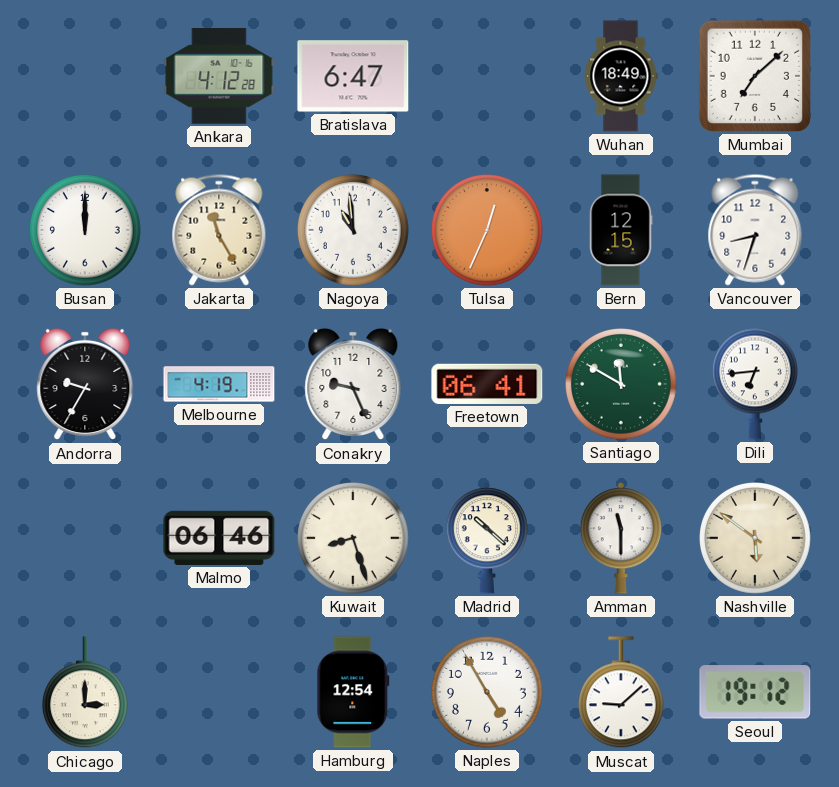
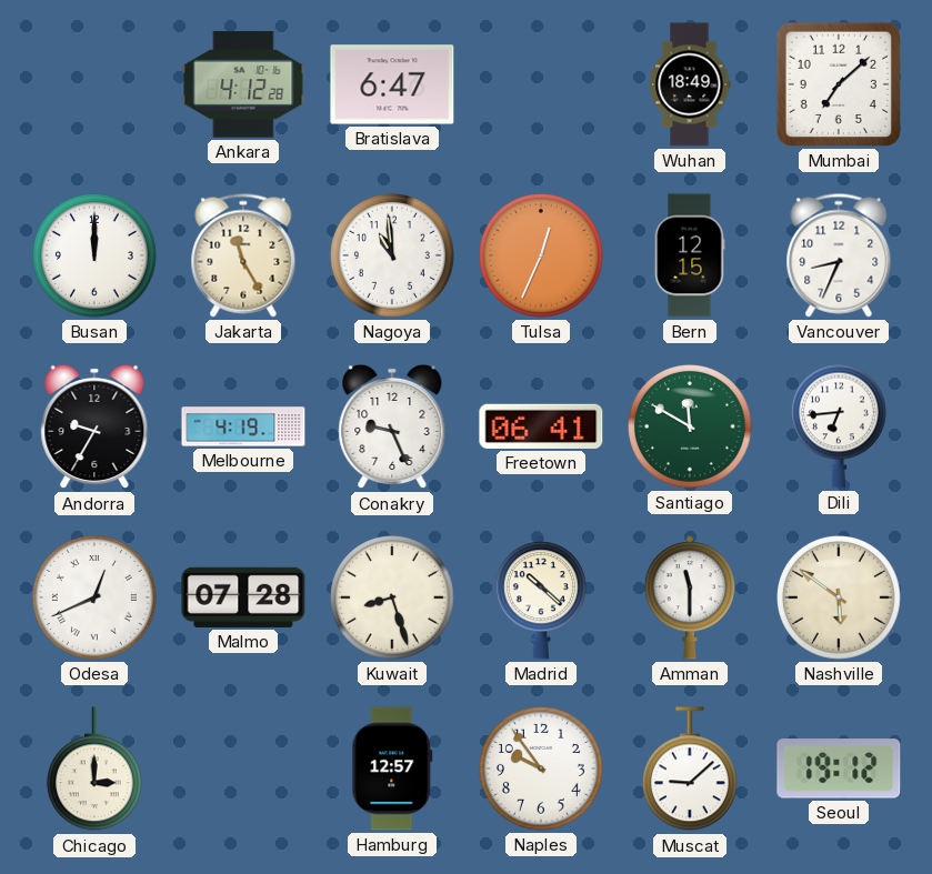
Vancouver: 8:33 -> 8:34 (839, 255)
Odesa: none -> 12:41 (96, 599)
Malmo: 06:46 -> 07:28 (243, 597)
Hamburg: 12:54 -> 12:57 (392, 768)
Naples: 4:55 -> 9:54 (542, 770)
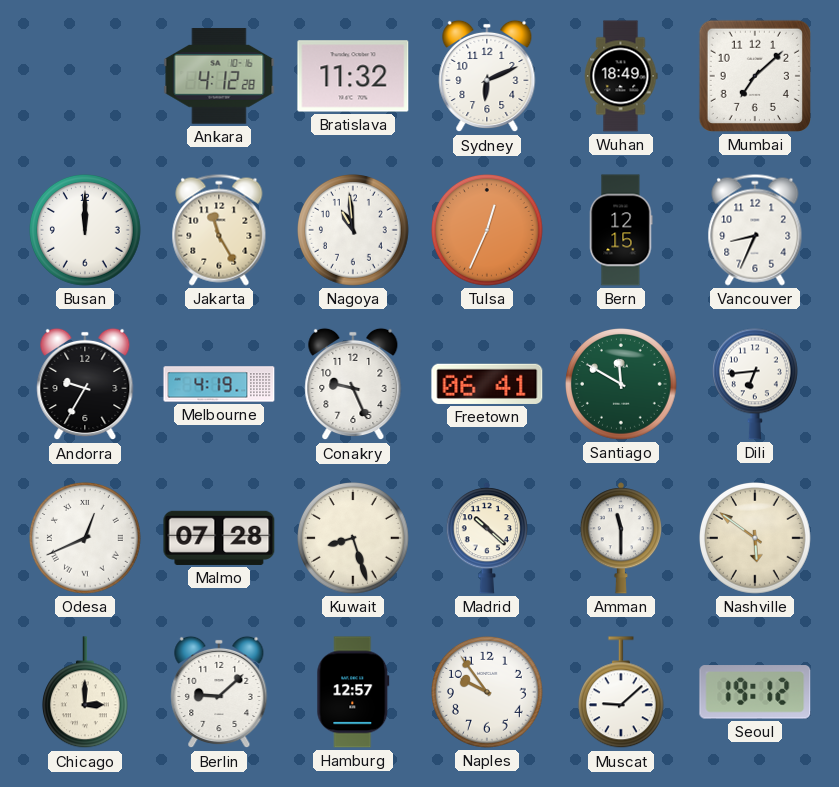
Bratislava: 6:47 -> 11:32 (353, 76)
Sydney: none -> 6:11 (487, 76)
Berlin: none -> 9:08 (219, 692)
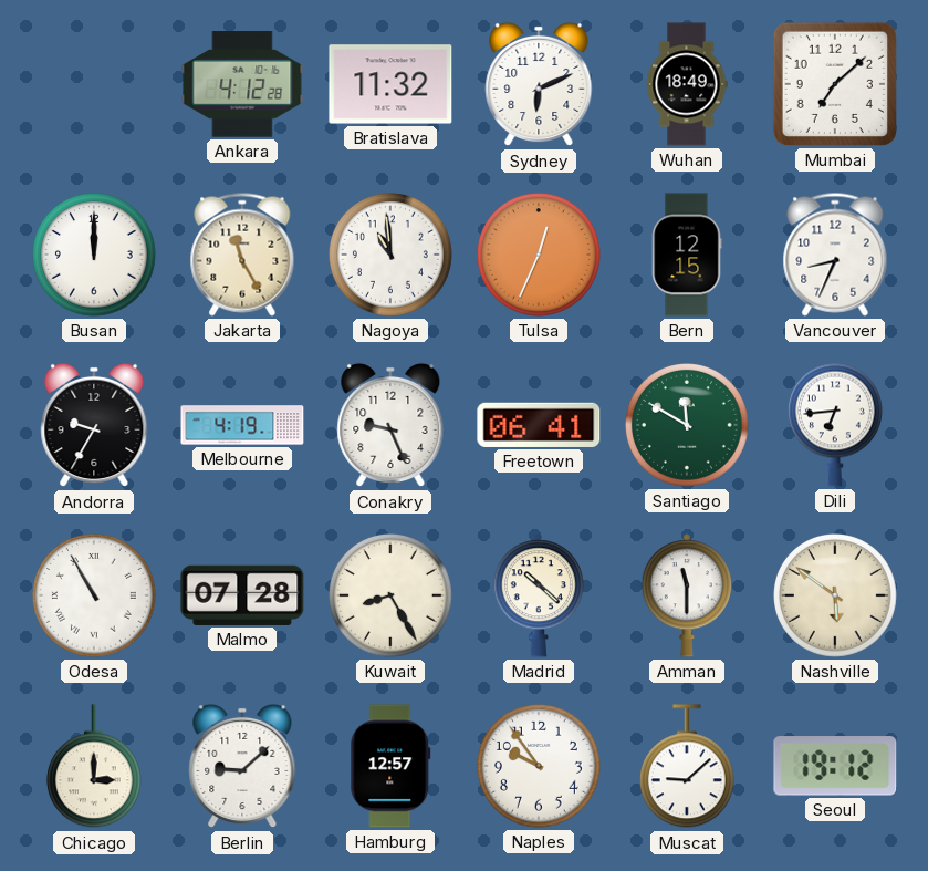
Odesa: 12:41 -> 10:55 (95, 597)
Kuwait: 8:27 -> 8:25 (392, 597)
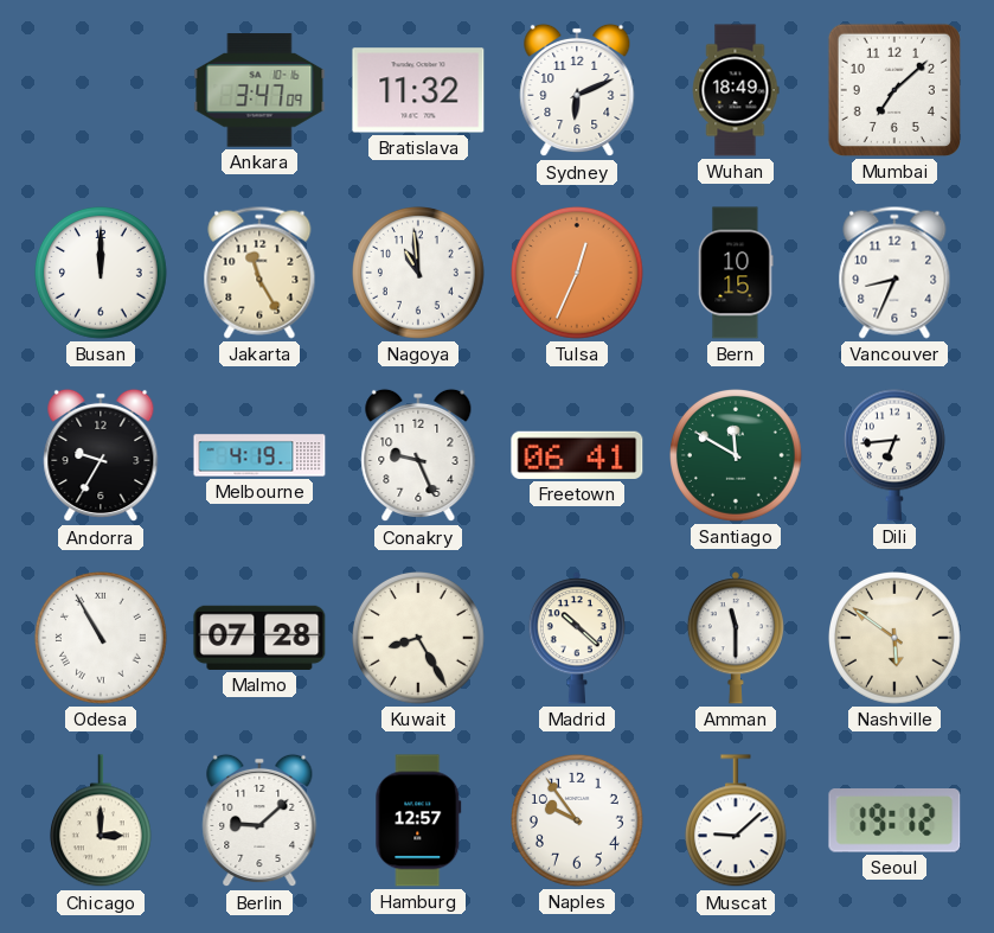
Ankara: 4:12 -> 3:47 (259, 90)
Bern: 12:15 -> 10:15 (736, 273)
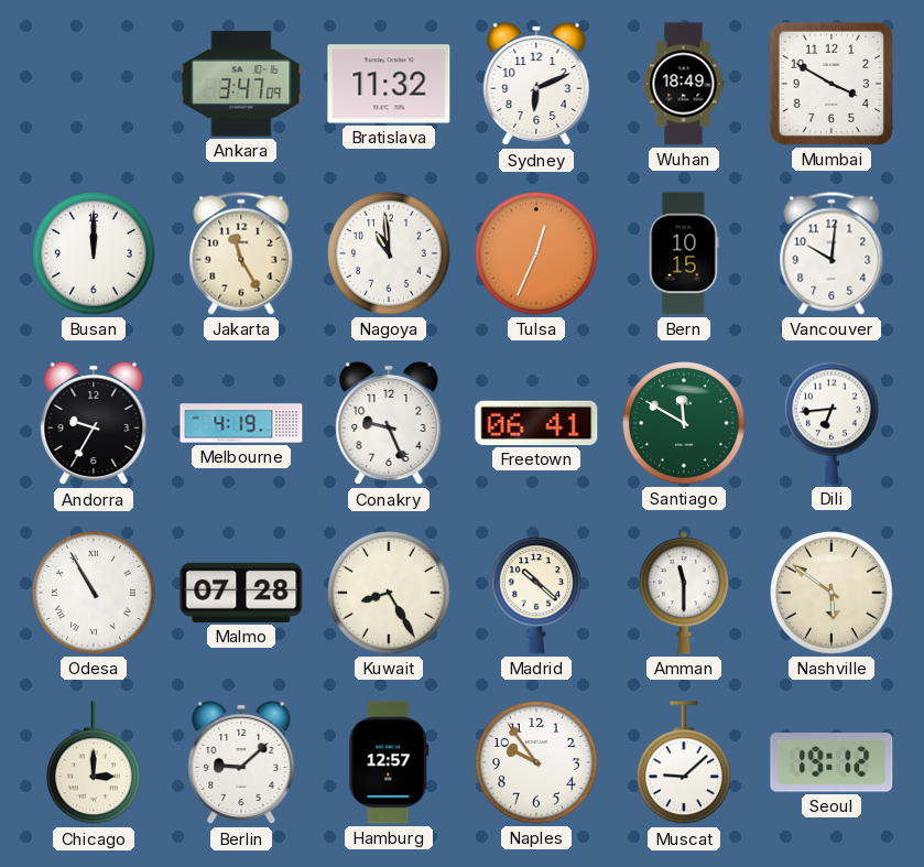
Mumbai: 7:08 -> 3:50 (831, 84)
Vancouver: 8:34 -> 10:01 (831, 253)
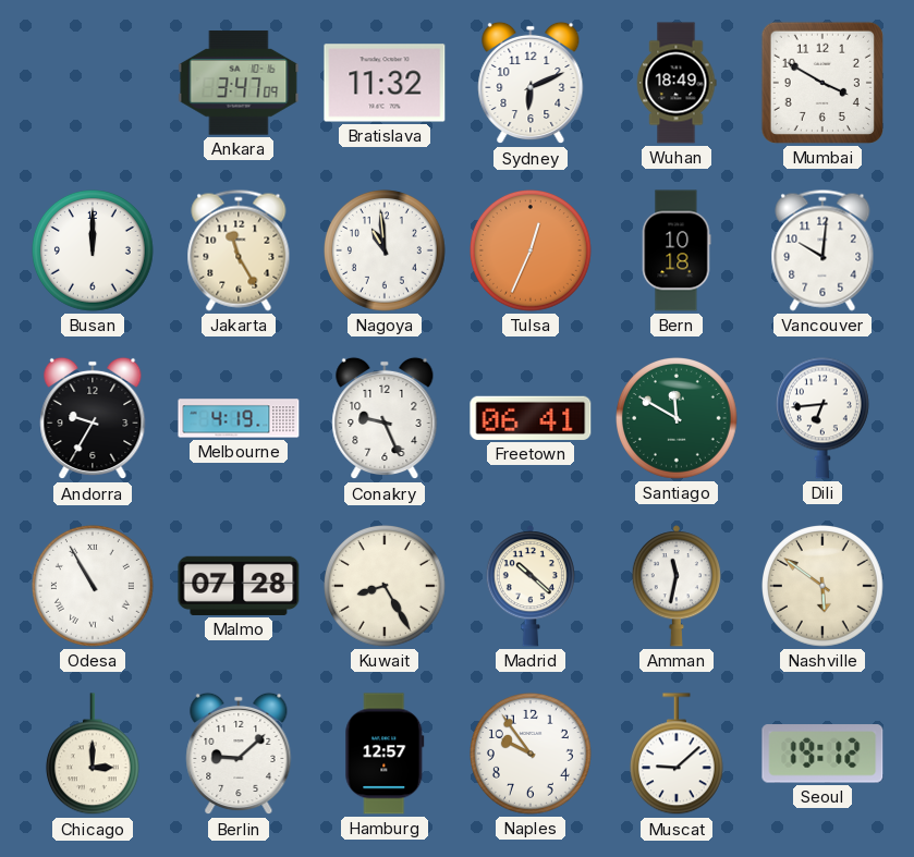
Bern: 10:15 -> 10:18 (677, 250)
Amman: 11:30 -> 11:32 (677, 586)
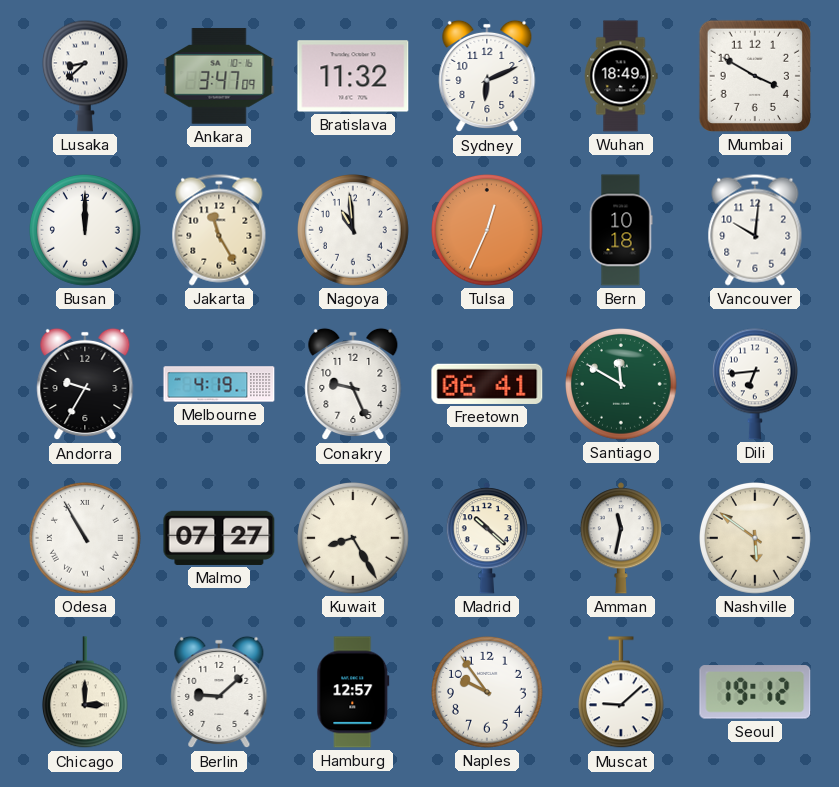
Lusaka: none -> 8:38 (85, 76)
Malmo: 07:28 -> 07:27 (219, 538)
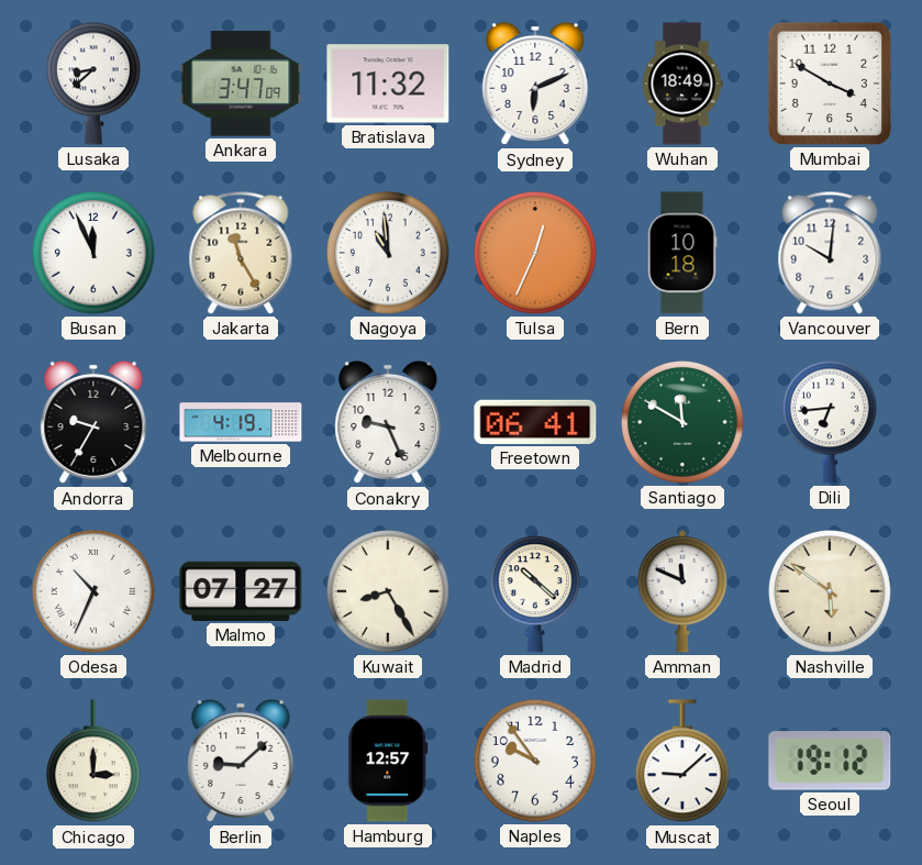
Busan: 12:00 -> 11:56 (95, 254)
Odesa: 10:55 -> 10:34 (95, 592)
Amman: 11:32 -> 11:49 (682, 591)
